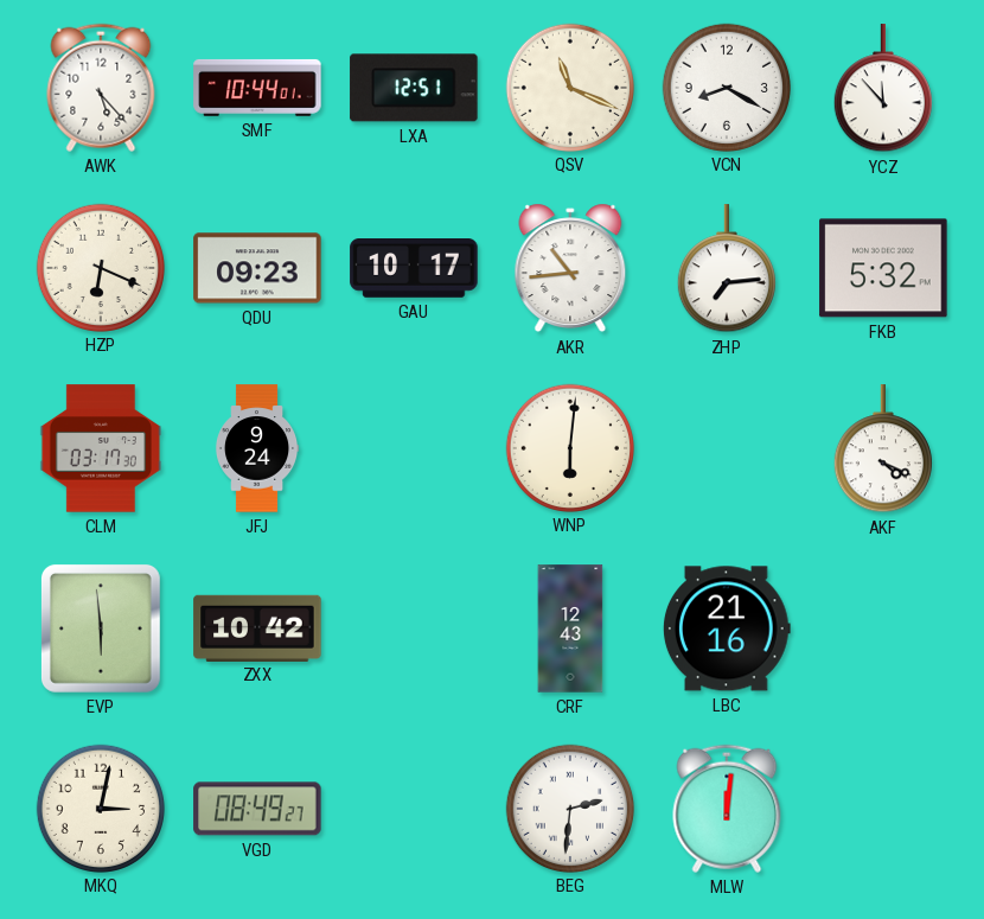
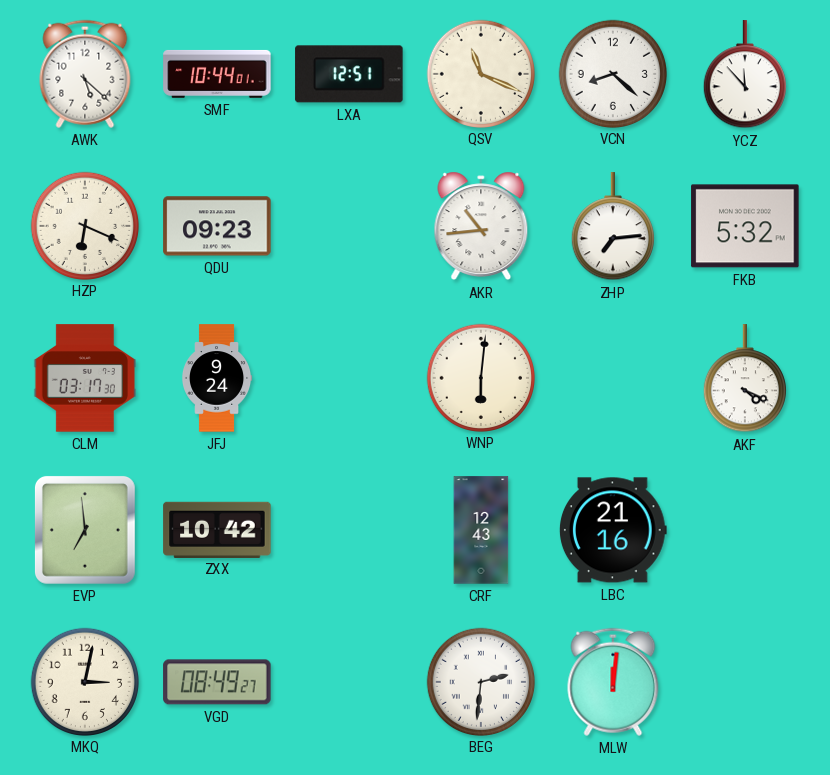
AWK: 5:23 -> 5:22 (85, 74)
VCN: 8:20 -> 8:22 (612, 73)
GAU: 10:17 -> none (414, 269)
EVP: 5:59 -> 6:59 (85, 530)
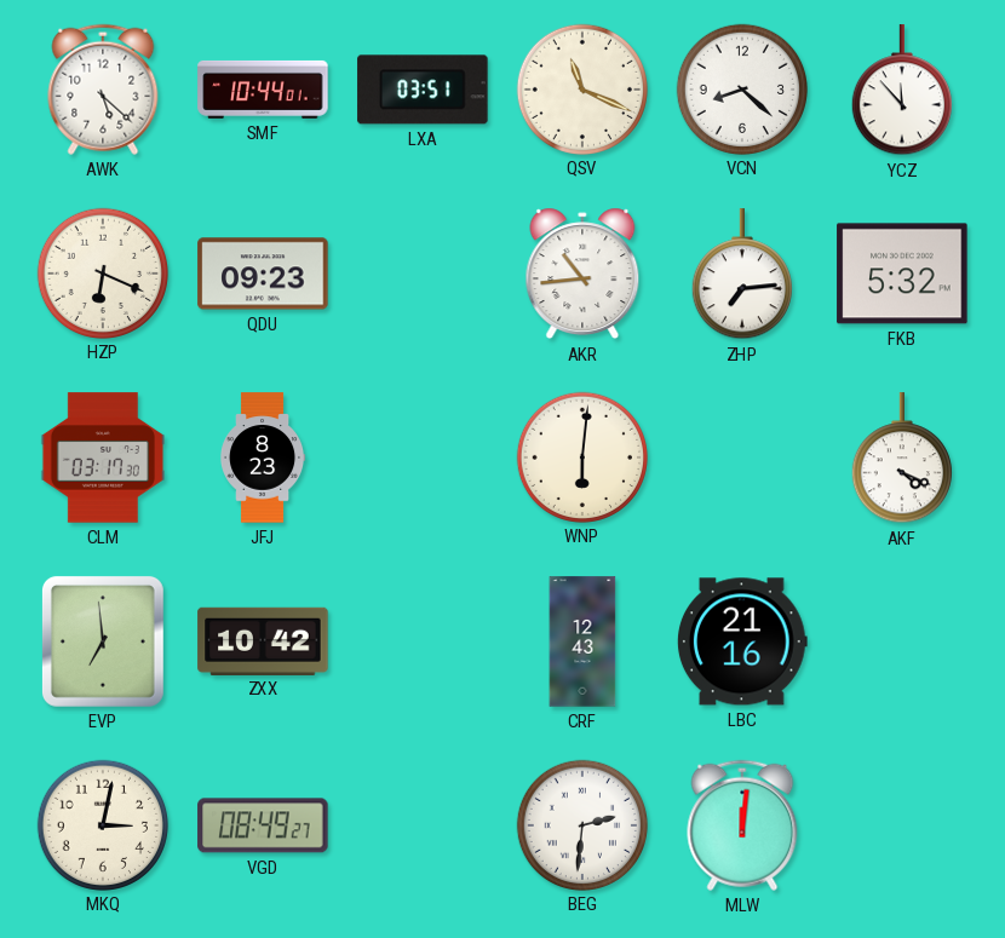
LXA: 12:51 -> 03:51 (423, 90)
JFJ: 9:24 -> 8:23 (263, 458)
